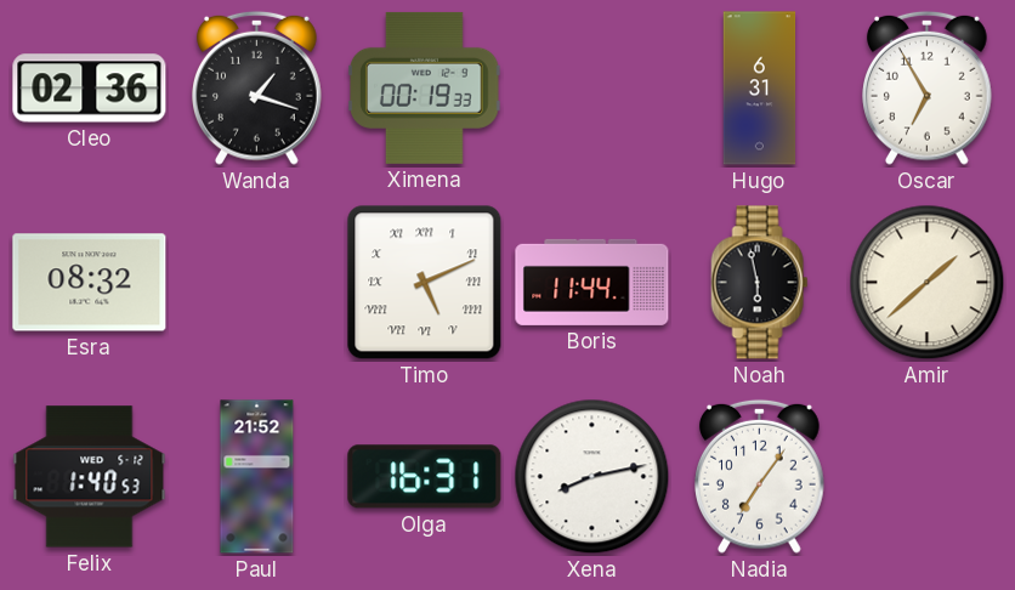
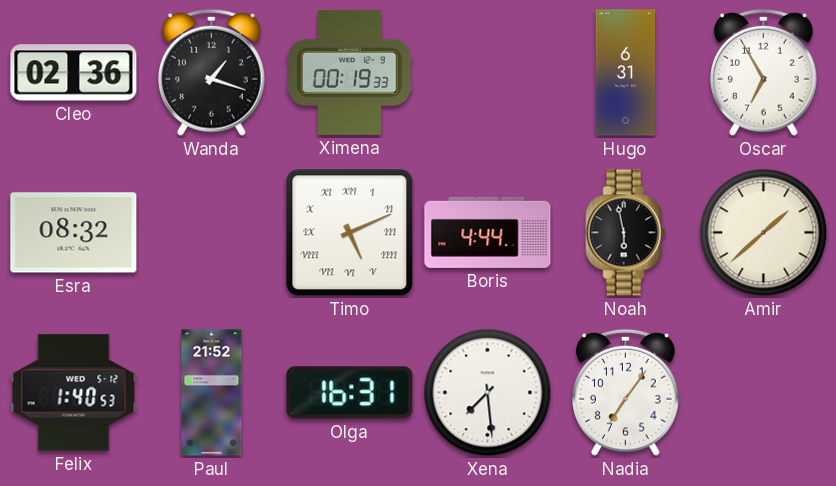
Boris: 11:44 -> 4:44 (488, 232)
Xena: 8:13 -> 7:29 (488, 393)
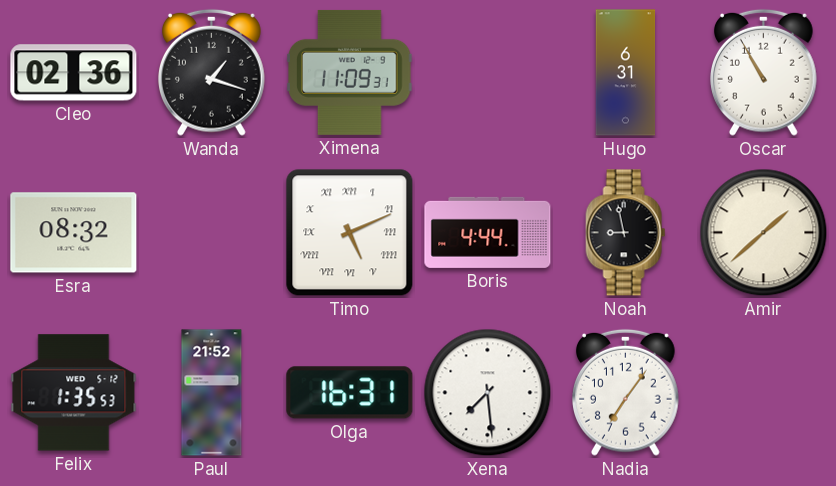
Ximena: 00:19 -> 11:09 (350, 72)
Oscar: 6:55 -> 10:55 (764, 72)
Noah: 5:58 -> 8:58 (626, 233)
Felix: 1:40 -> 1:35 (74, 393)
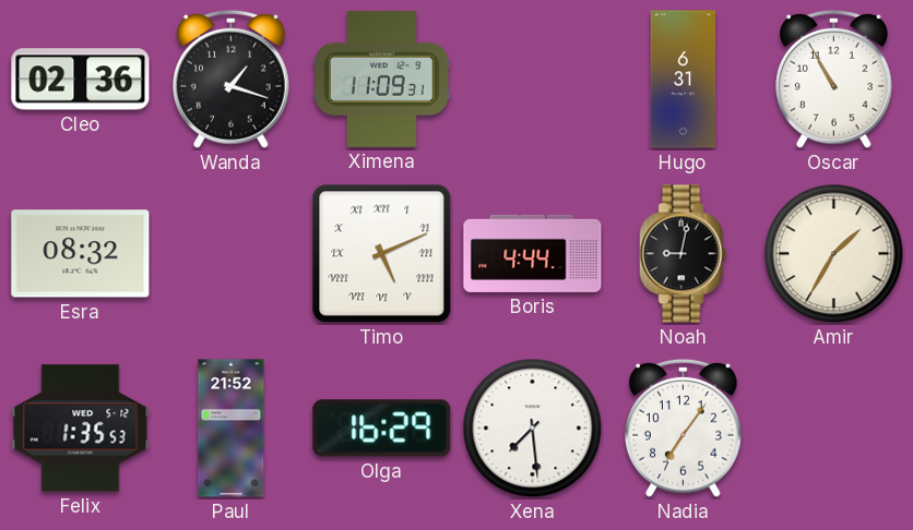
Noah: 8:58 -> 9:02 (684, 254)
Amir: 1:38 -> 1:35 (834, 254)
Olga: 16:31 -> 16:29 (382, 429)
